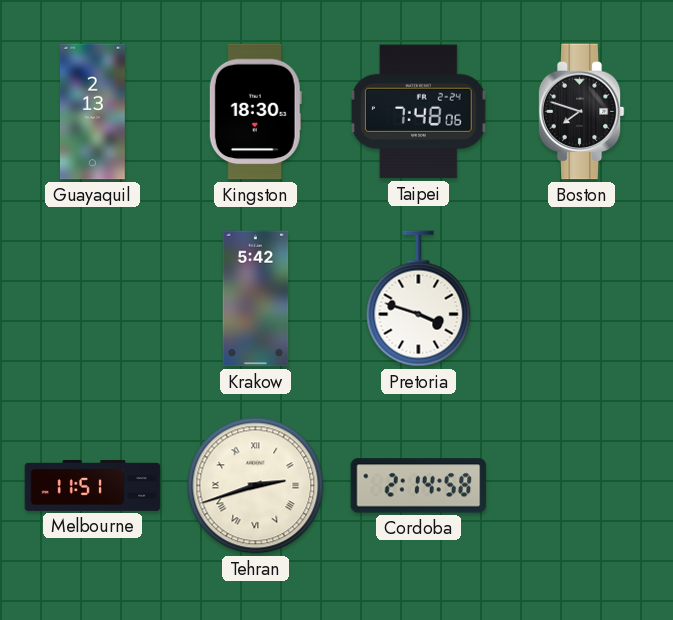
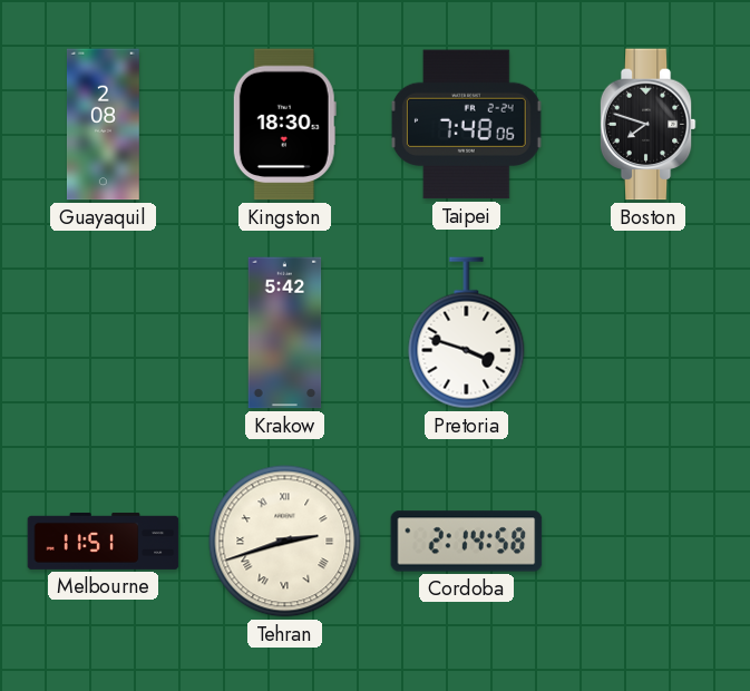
Guayaquil: 2:13 -> 2:08 (104, 125)
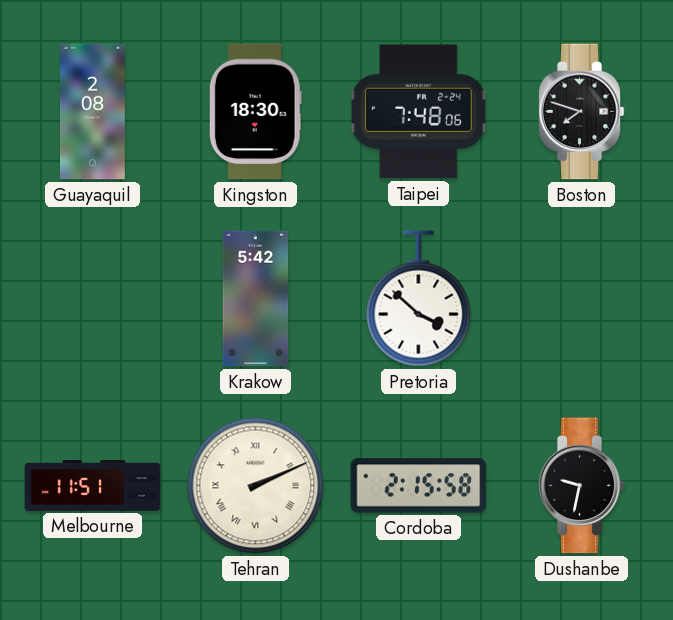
Pretoria: 3:48 -> 3:52 (419, 299)
Tehran: 2:42 -> 2:11 (256, 486)
Cordoba: 2:14 -> 2:15 (419, 486)
Dushanbe: none -> 9:32 (581, 486)
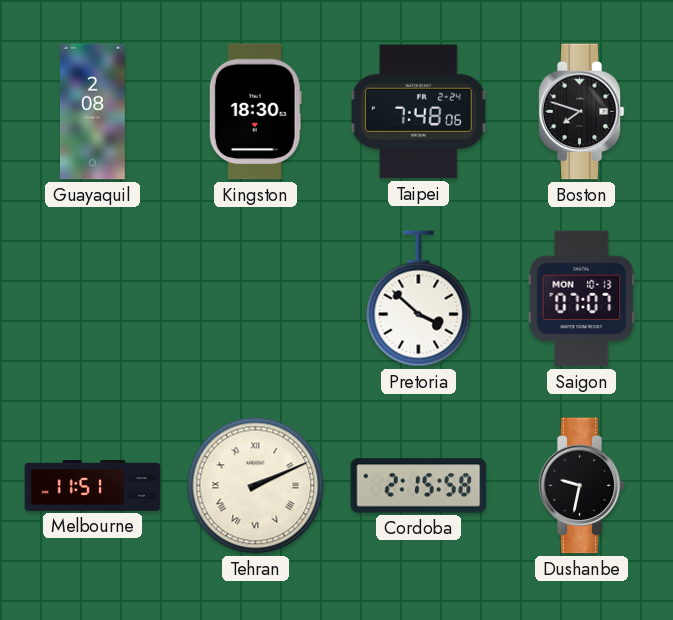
Krakow: 5:42 -> none (256, 299)
Saigon: none -> 07:07 (582, 299)
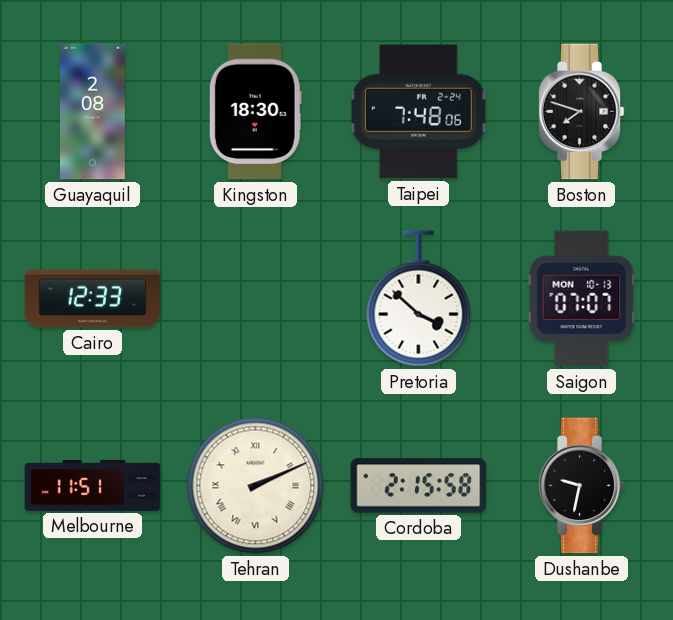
Cairo: none -> 12:33 (93, 299)
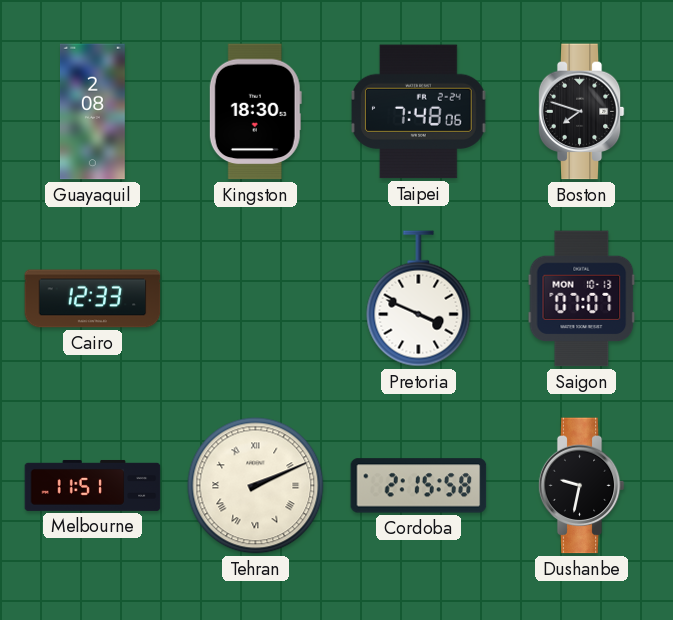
Pretoria: 3:52 -> 3:49 (419, 299)
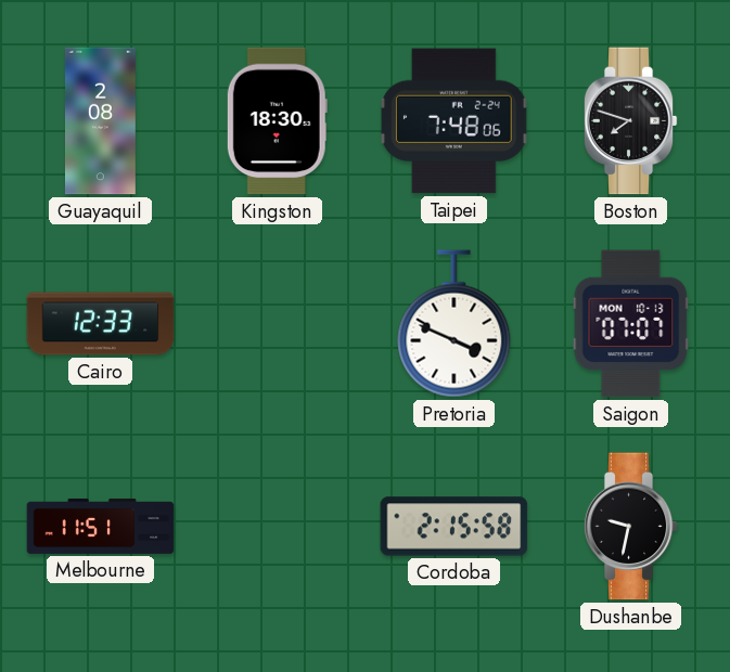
Tehran: 2:11 -> none (256, 486)
